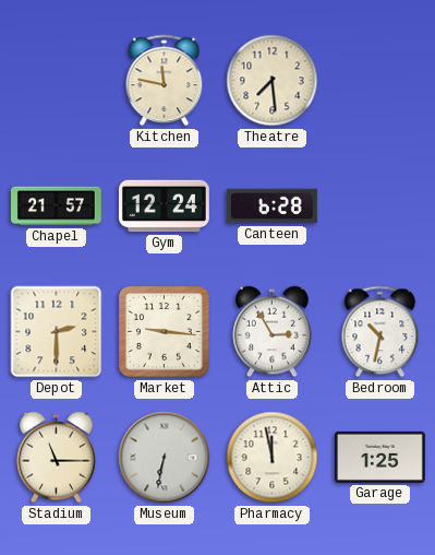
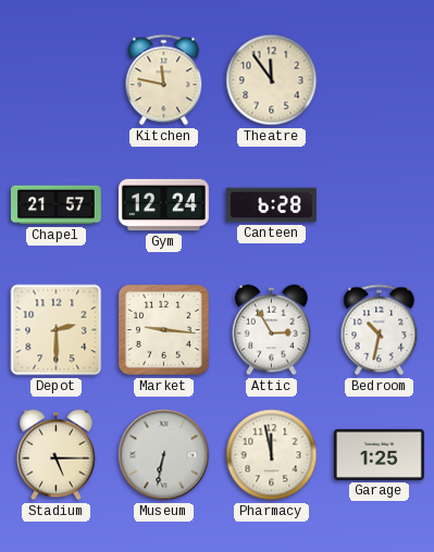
Theatre: 7:29 -> 11:54 (272, 80)
Stadium: 11:15 -> 5:15 (57, 455)
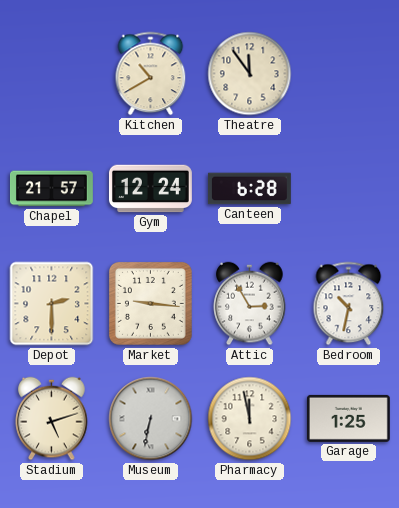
Kitchen: 11:47 -> 10:40 (151, 74)
Stadium: 5:15 -> 5:12 (52, 419)
